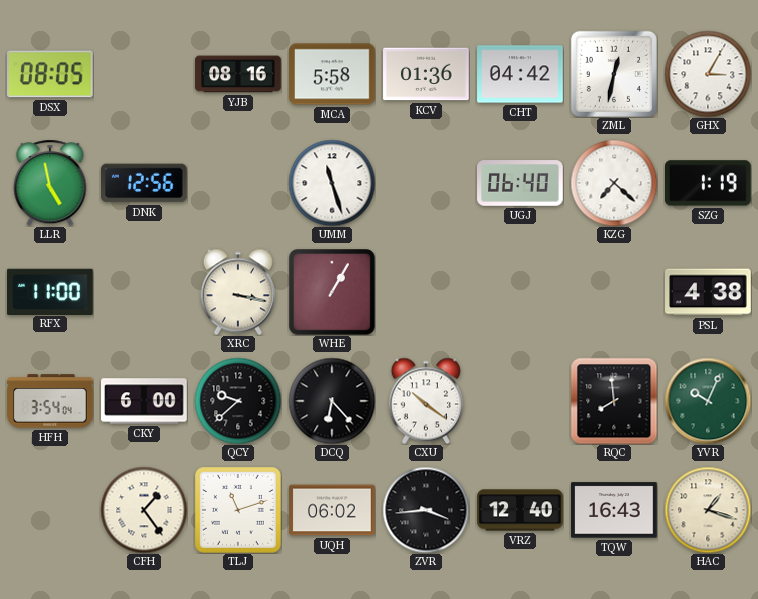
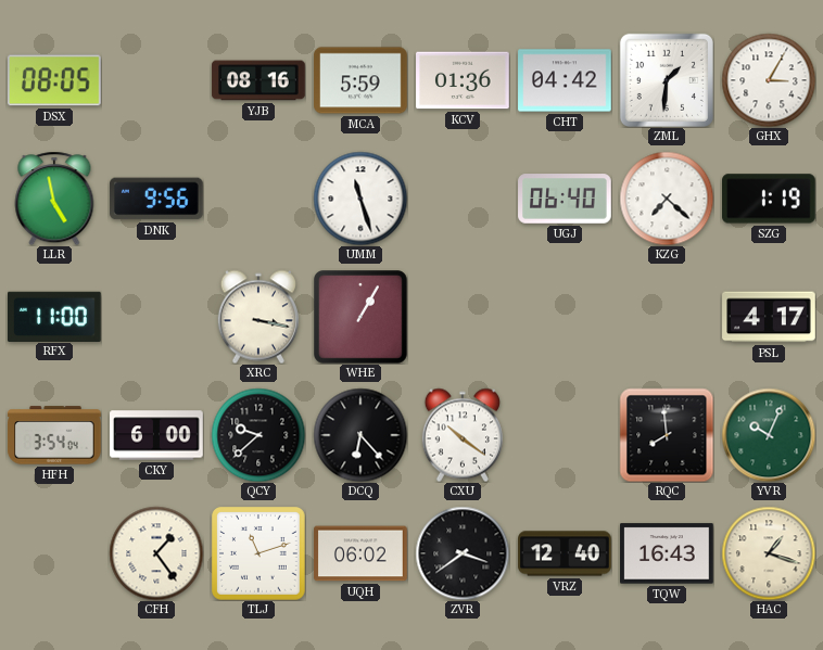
MCA: 5:58 -> 5:59 (360, 80)
ZML: 12:32 -> 1:31 (667, 80)
DNK: 12:56 -> 9:56 (157, 199)
PSL: 4:38 -> 4:17 (769, 317)
ZVR: 3:44 -> 3:39 (463, 553)
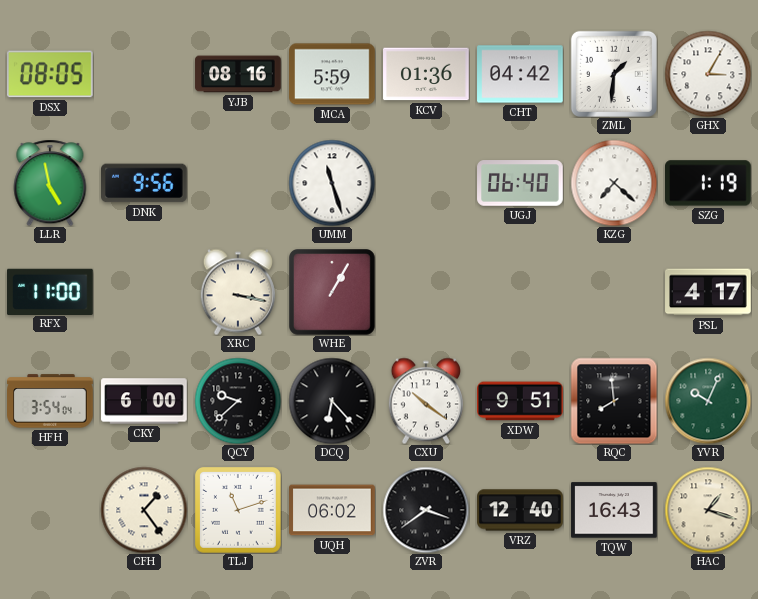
XDW: none -> 9:51 (520, 401)
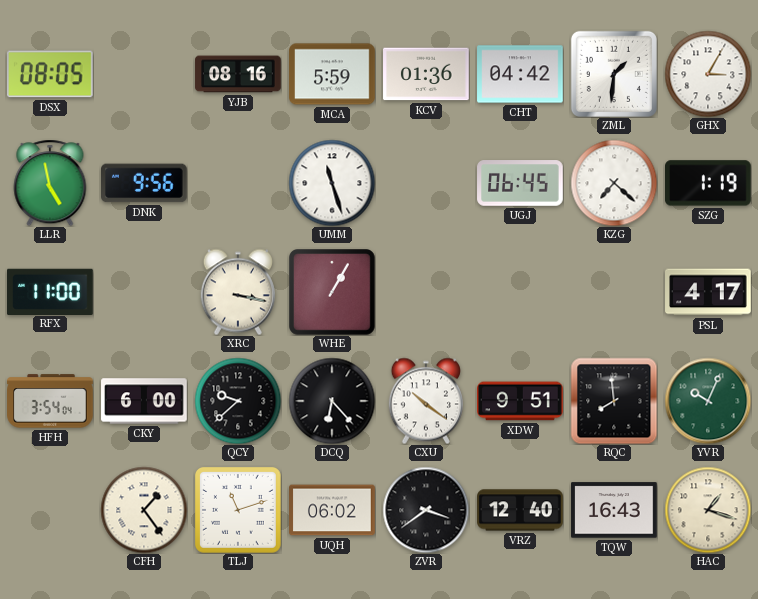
UGJ: 06:40 -> 06:45 (520, 183)
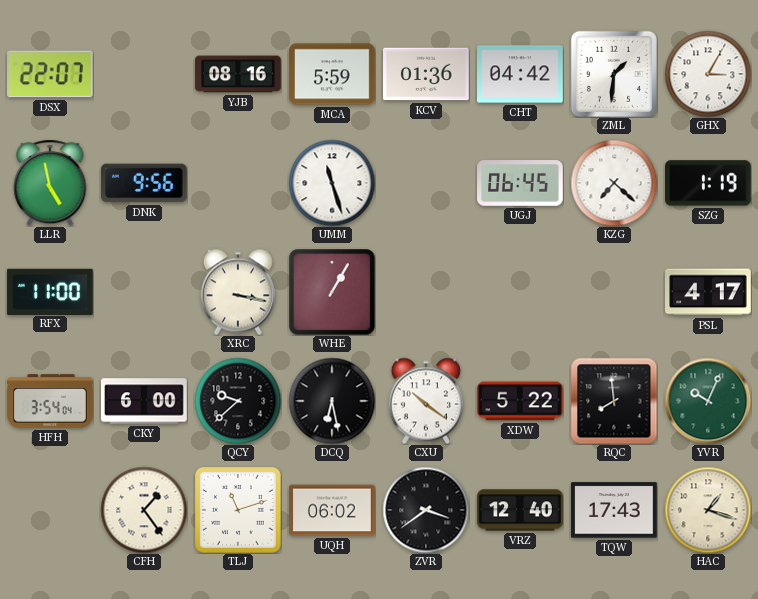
DSX: 08:05 -> 22:07 (51, 74)
DCQ: 6:23 -> 6:28 (332, 401)
XDW: 9:51 -> 5:22 (520, 401)
TQW: 16:43 -> 17:43 (614, 510)
